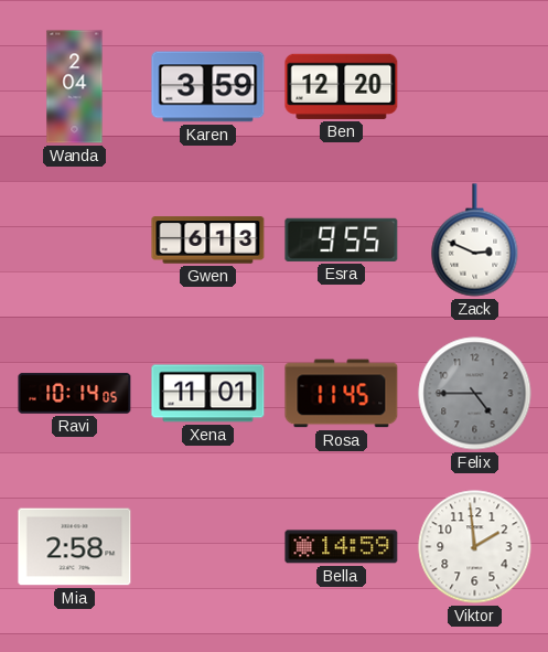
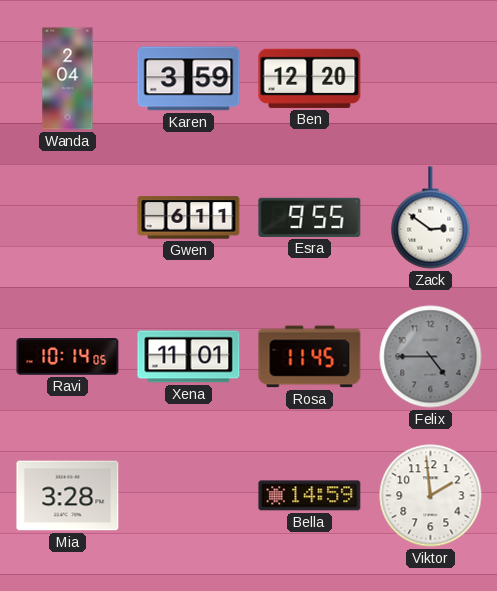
Gwen: 6:13 -> 6:11 (189, 218)
Zack: 2:49 -> 2:51 (431, 218)
Mia: 2:58 -> 3:28 (68, 496)
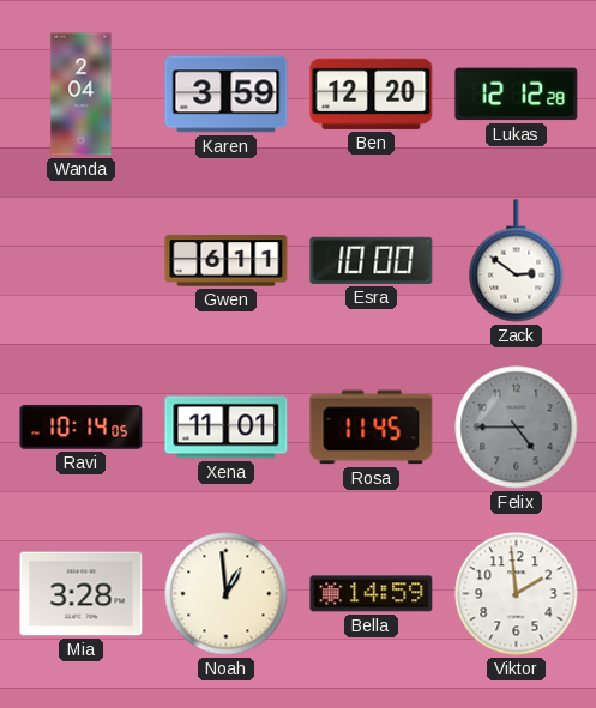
Lukas: none -> 12:12 (517, 95)
Esra: 9:55 -> 10:00 (372, 260)
Noah: none -> 12:59 (227, 594)
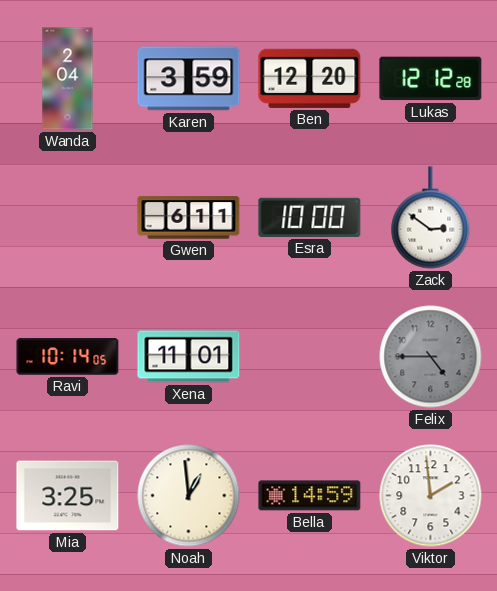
Rosa: 11:45 -> none (372, 428)
Mia: 3:28 -> 3:25 (68, 496)
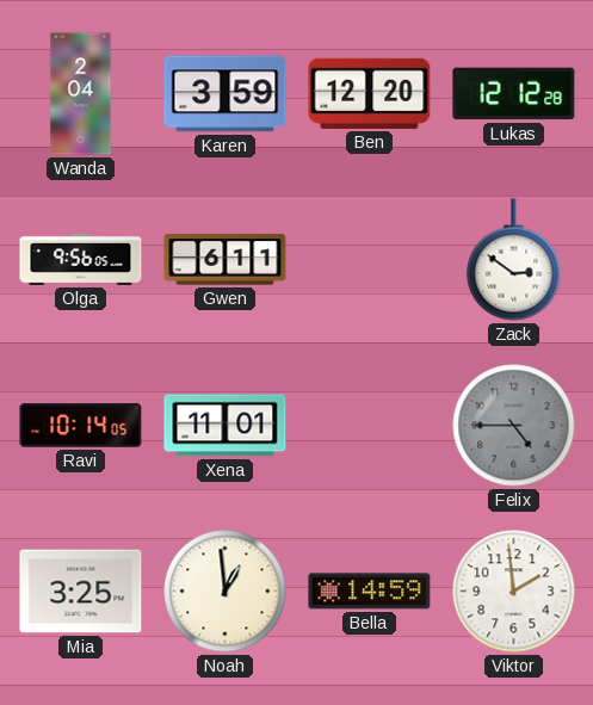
Olga: none -> 9:56 (81, 259)
Esra: 10:00 -> none (310, 217)
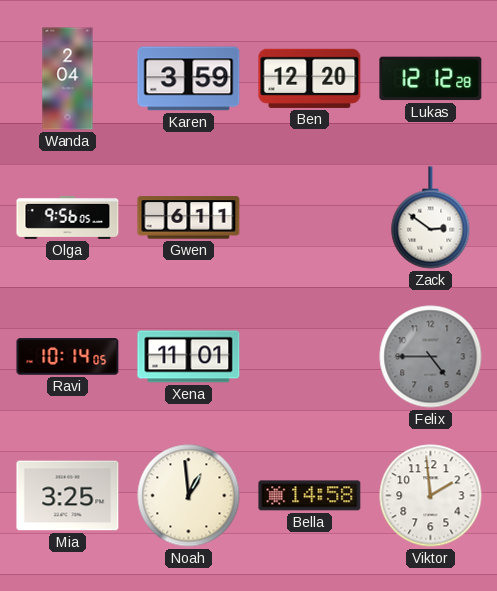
Bella: 14:59 -> 14:58 (310, 496)
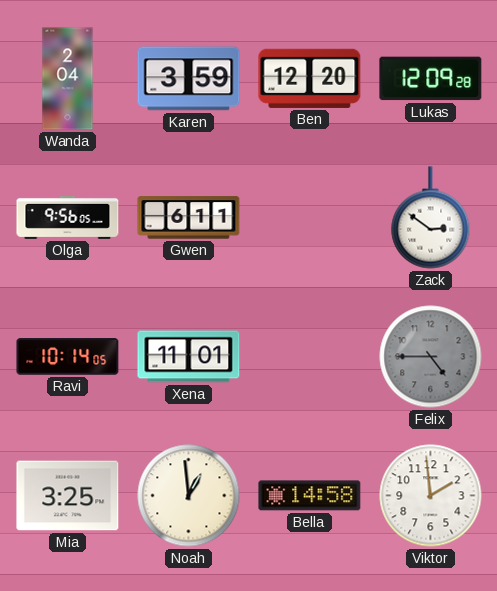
Lukas: 12:12 -> 12:09 (431, 79)
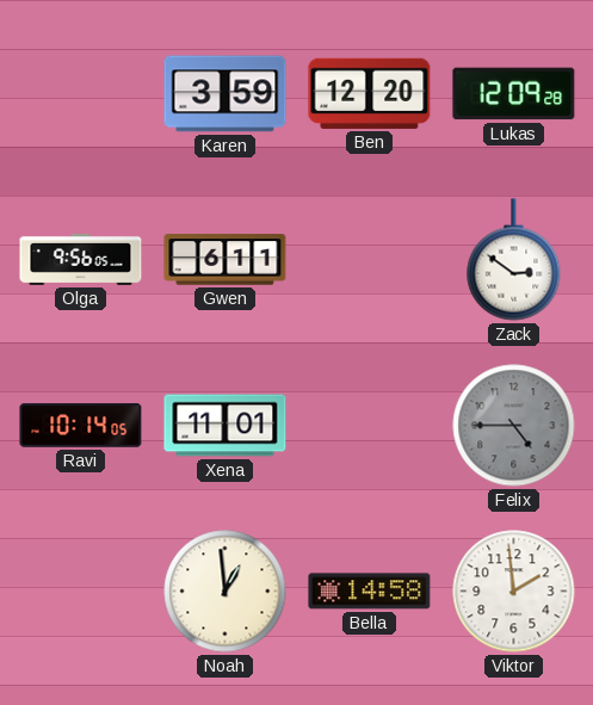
Wanda: 2:04 -> none (68, 79)
Mia: 3:25 -> none (68, 496)
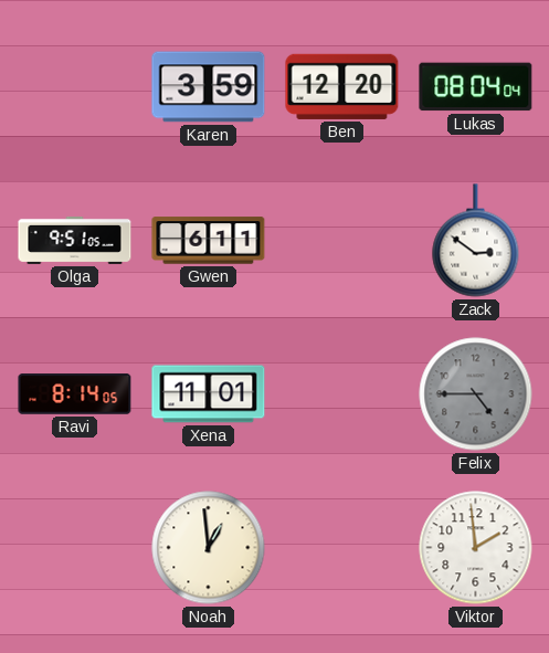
Lukas: 12:09 -> 08:04 (476, 87)
Olga: 9:56 -> 9:51 (75, 240)
Ravi: 10:14 -> 8:14 (75, 394)
Bella: 14:58 -> none (370, 592)
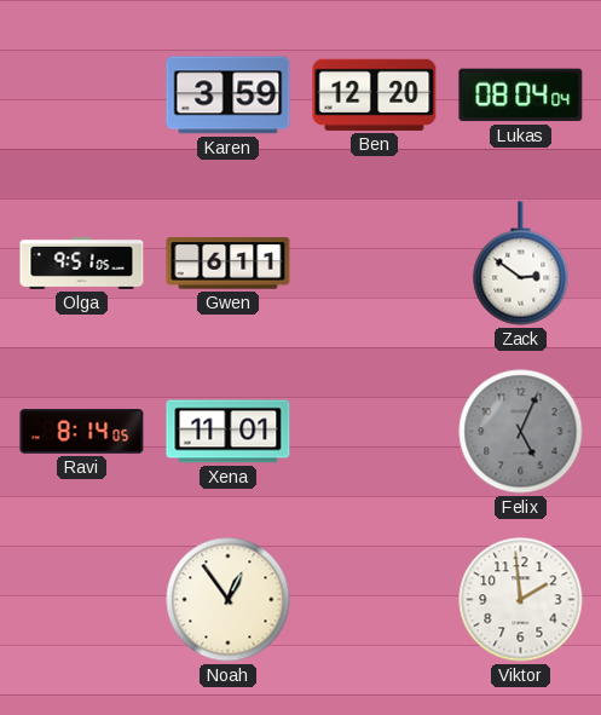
Felix: 4:45 -> 5:04 (521, 432)
Noah: 12:59 -> 12:54 (229, 600)
